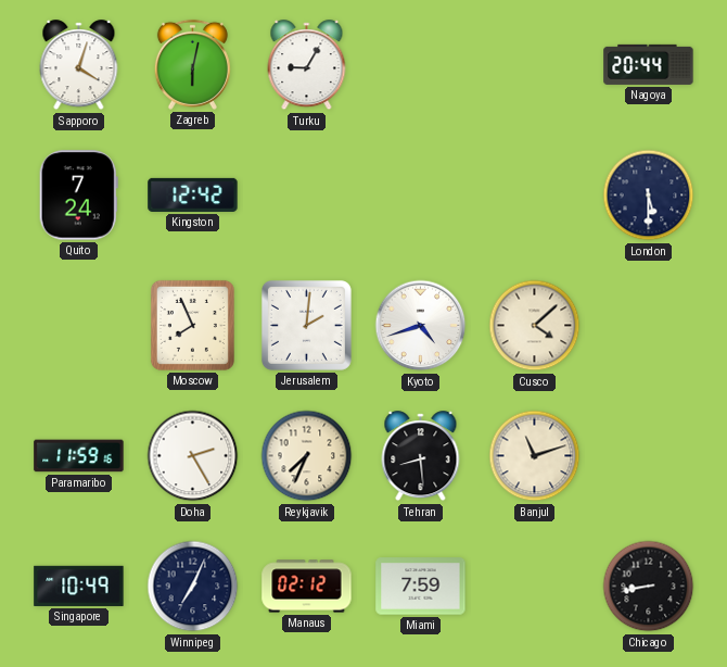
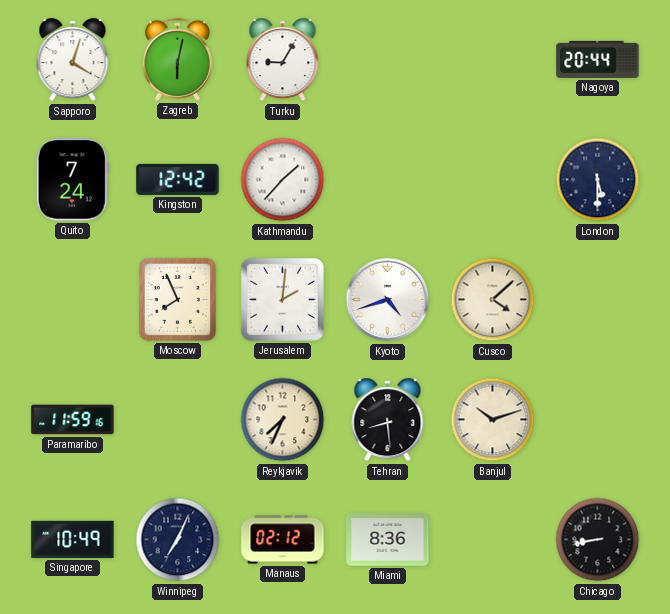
Kathmandu: none -> 1:37 (283, 180)
Doha: 2:25 -> none (193, 456)
Banjul: 11:12 -> 10:12 (493, 420)
Miami: 7:59 -> 8:36 (388, 540)
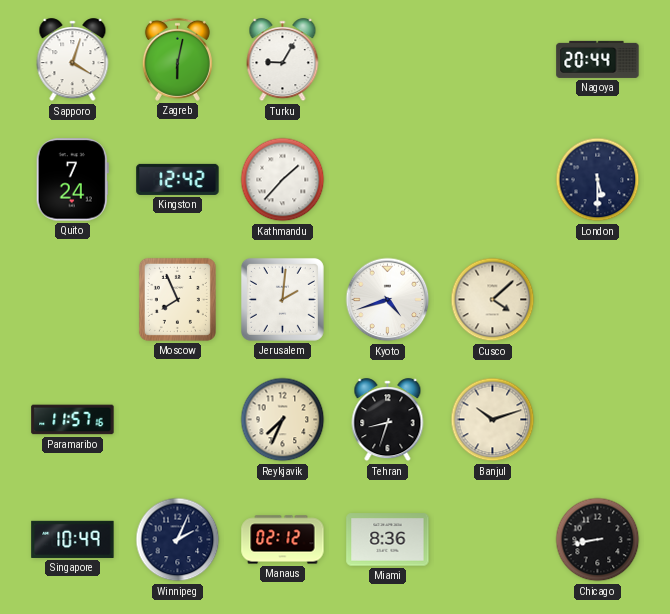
Paramaribo: 11:59 -> 11:57 (73, 420)
Tehran: 8:29 -> 8:33 (388, 420)
Winnipeg: 7:04 -> 2:04 (178, 540)
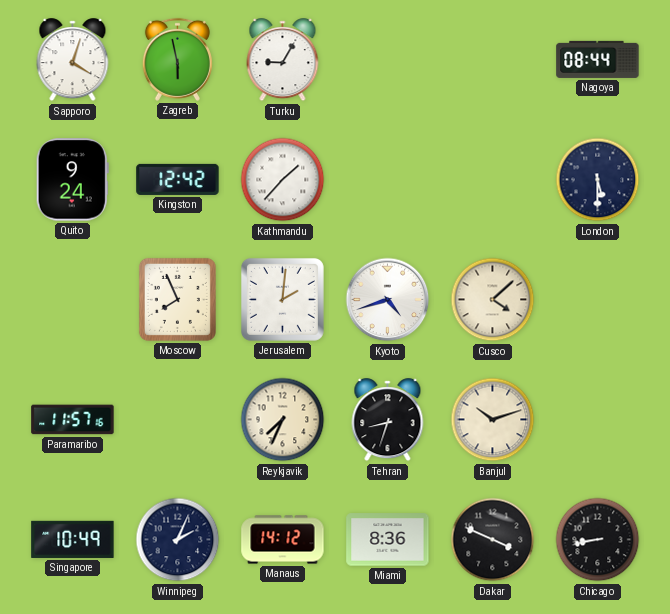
Zagreb: 6:02 -> 5:58 (177, 59)
Nagoya: 20:44 -> 08:44 (598, 59)
Quito: 7:24 -> 9:24 (72, 180)
Manaus: 02:12 -> 14:12 (283, 540)
Dakar: none -> 3:49 (493, 540)
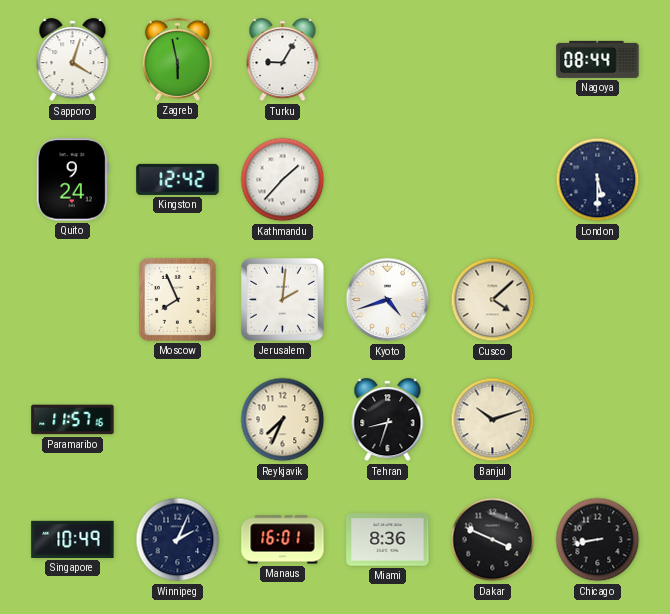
Manaus: 14:12 -> 16:01 (283, 540)
